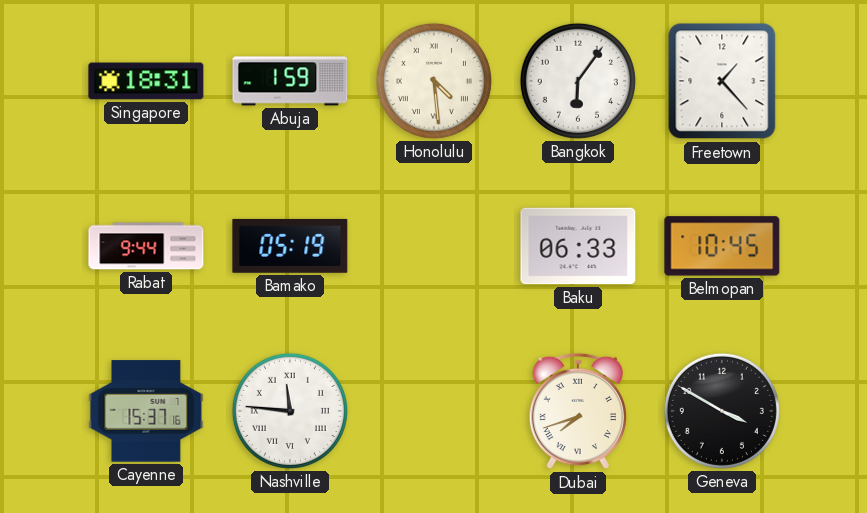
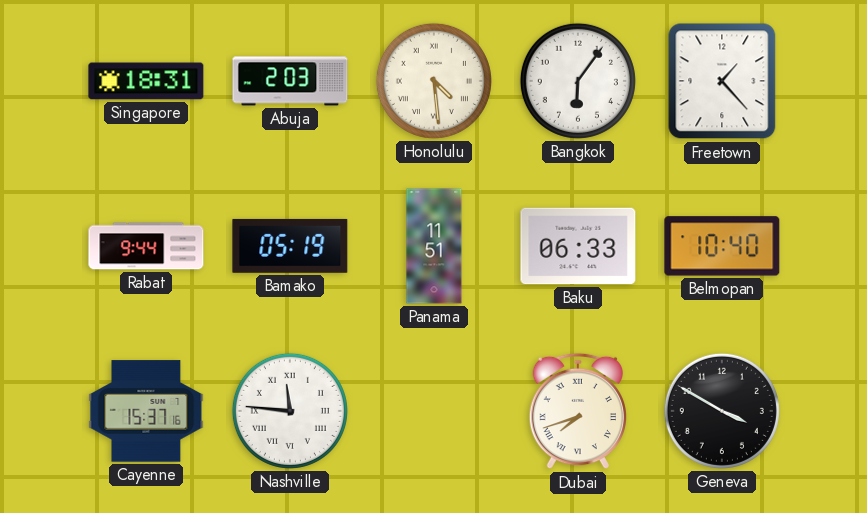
Abuja: 1:59 -> 2:03 (290, 81)
Panama: none -> 11:51 (434, 246)
Belmopan: 10:45 -> 10:40 (722, 246)
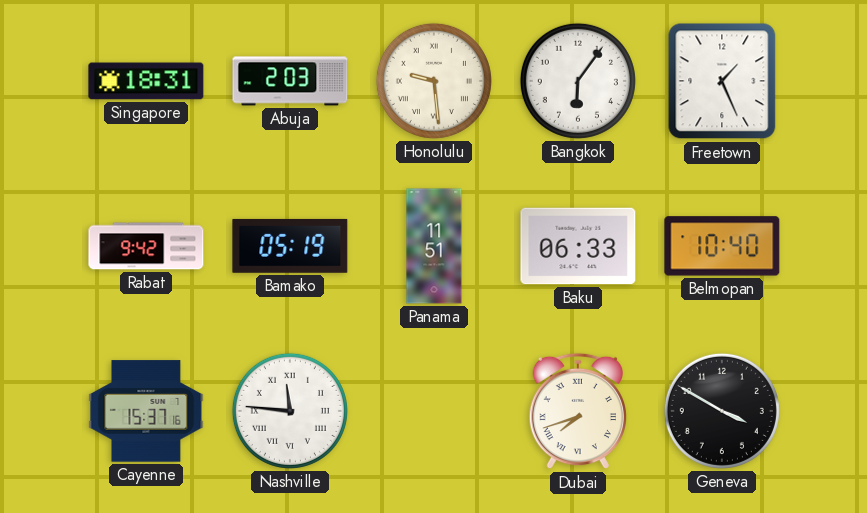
Honolulu: 4:29 -> 9:29 (434, 81)
Freetown: 1:23 -> 1:26 (722, 81)
Rabat: 9:44 -> 9:42 (146, 246)
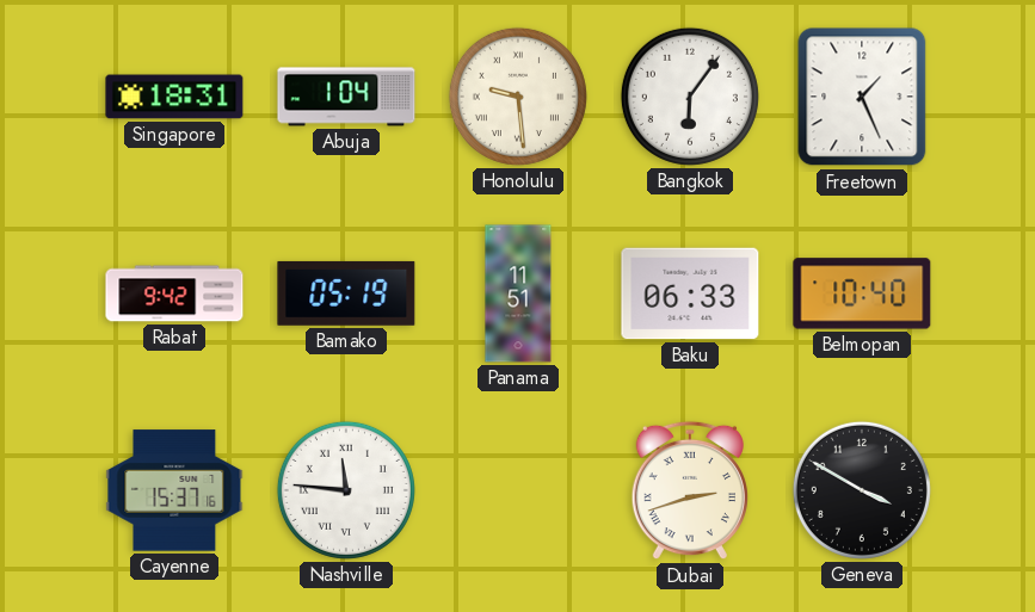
Abuja: 2:03 -> 1:04 (346, 97)
Dubai: 7:42 -> 2:42 (689, 490)
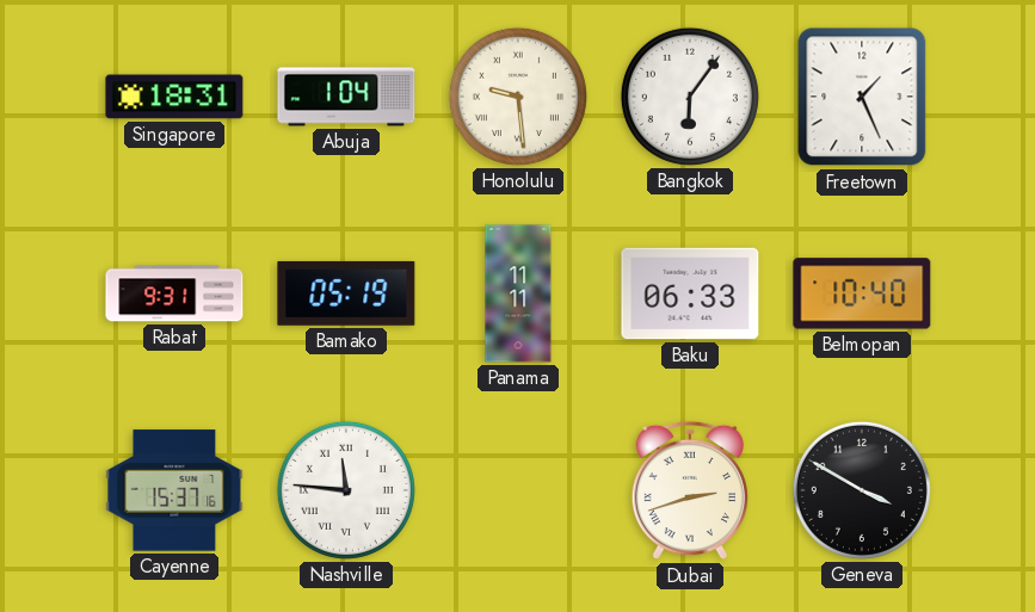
Rabat: 9:42 -> 9:31 (174, 293)
Panama: 11:51 -> 11:11 (518, 293)
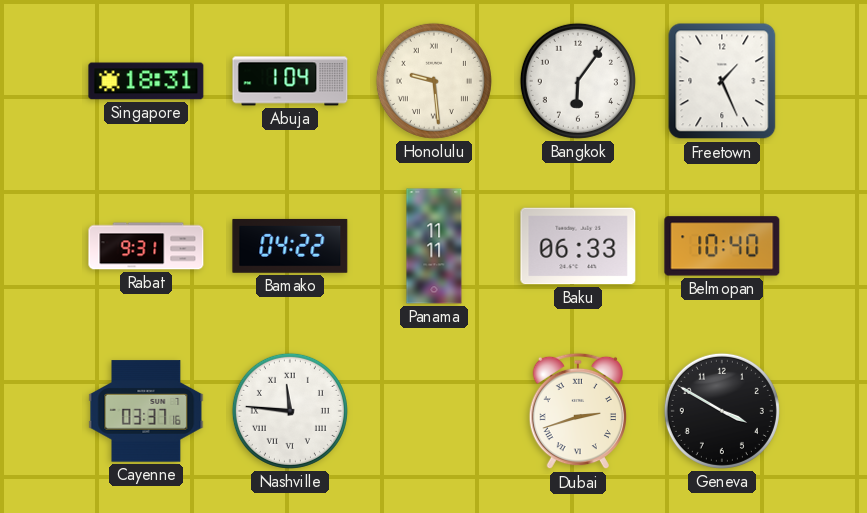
Bamako: 05:19 -> 04:22 (290, 246)
Cayenne: 15:37 -> 03:37 (146, 411)
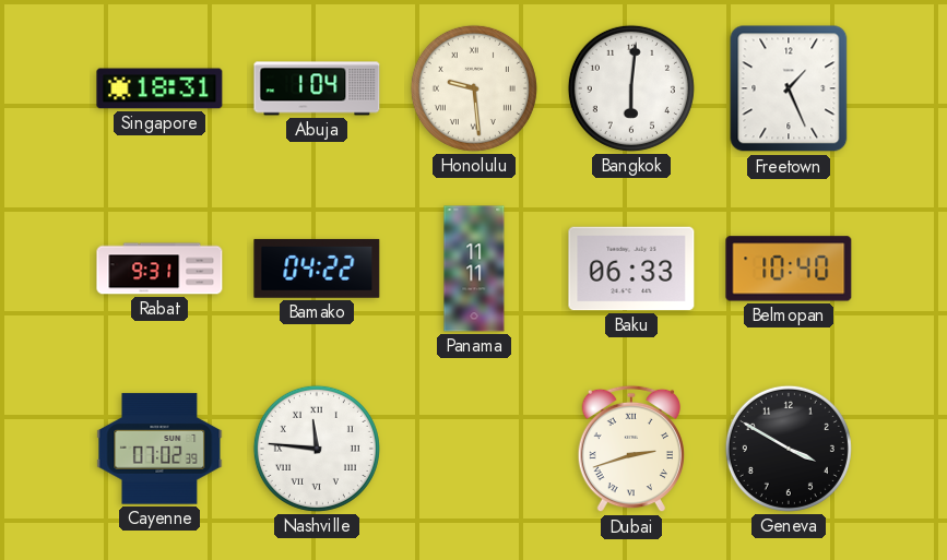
Bangkok: 6:06 -> 6:01 (631, 88)
Cayenne: 03:37 -> 07:02 (159, 449)
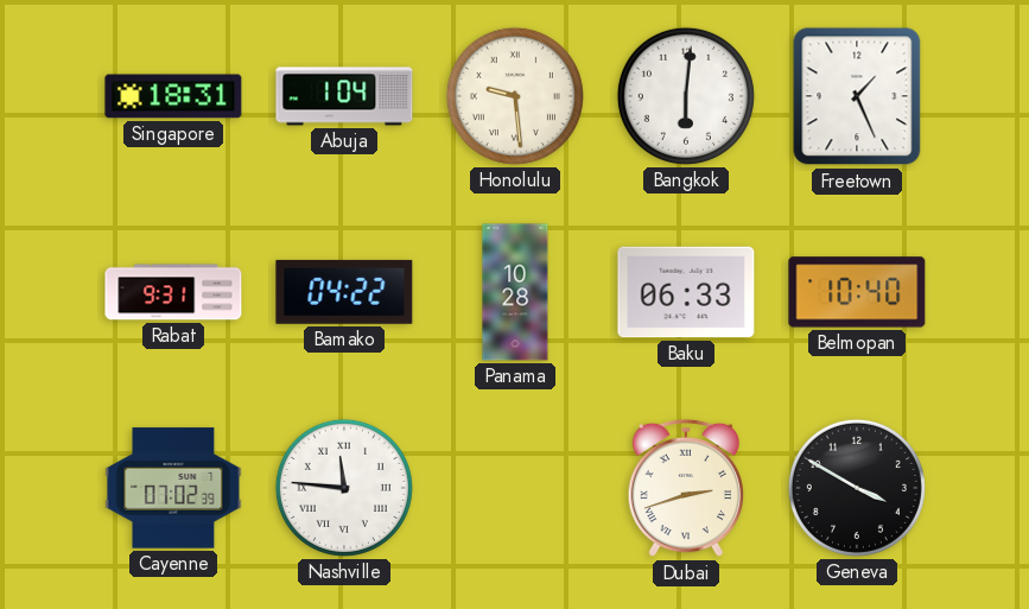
Panama: 11:11 -> 10:28 (515, 292)
